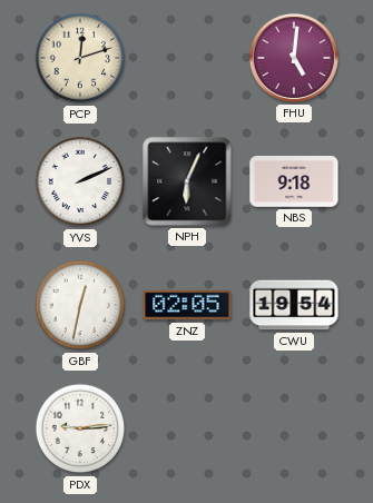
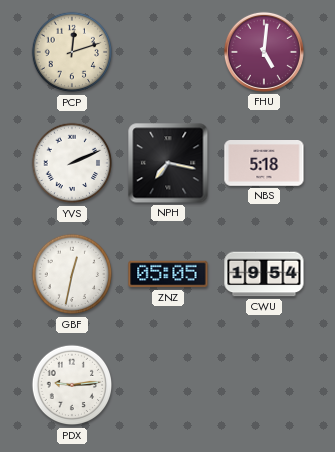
NPH: 6:04 -> 7:17 (168, 163)
NBS: 9:18 -> 5:18 (264, 164)
ZNZ: 02:05 -> 05:05 (168, 274)
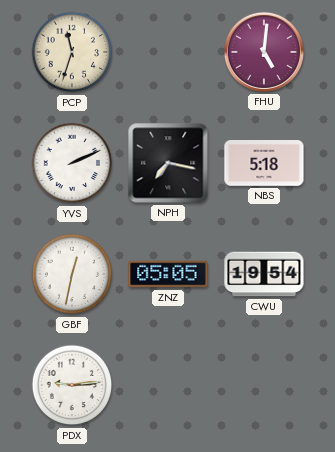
PCP: 12:12 -> 11:33 (72, 52)
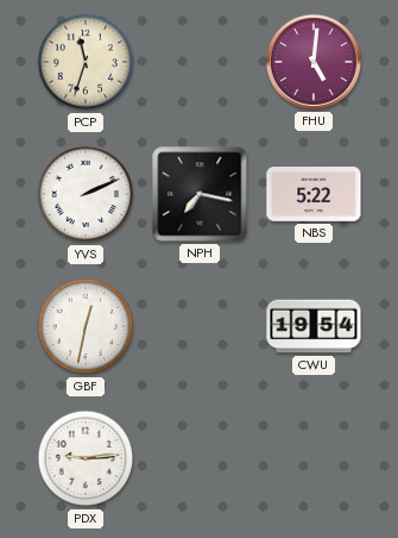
NBS: 5:18 -> 5:22 (314, 195)
ZNZ: 05:05 -> none (168, 274)
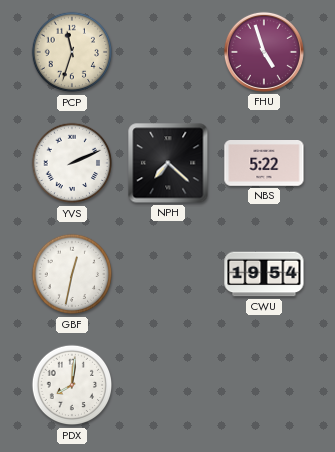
FHU: 5:01 -> 4:57 (264, 52)
NPH: 7:17 -> 7:22 (168, 163)
PDX: 9:14 -> 8:01 (72, 385)
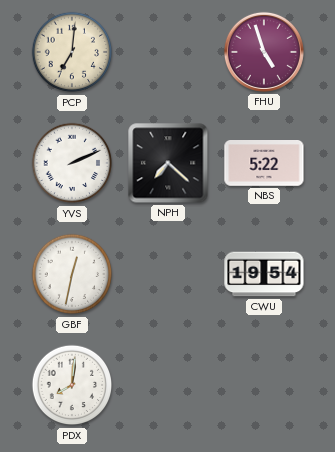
PCP: 11:33 -> 7:01 (72, 52)
